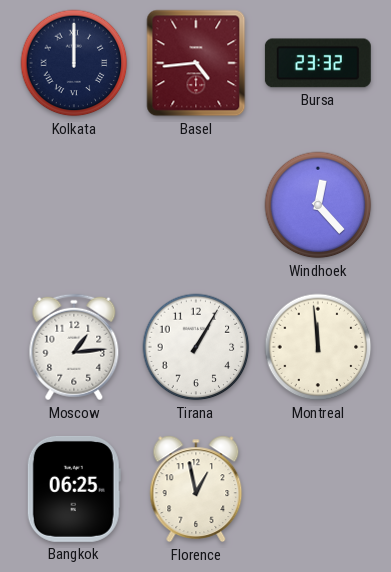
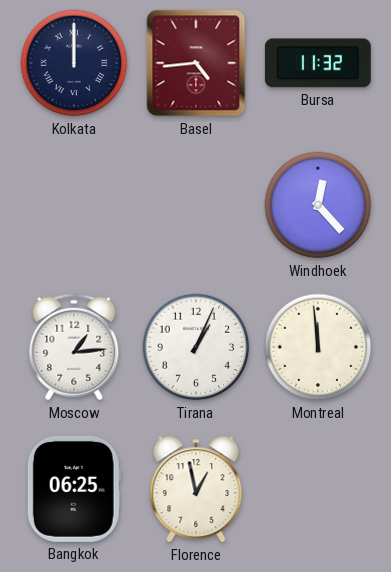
Bursa: 23:32 -> 11:32 (318, 63)
Tirana: 1:05 -> 1:04 (196, 347)
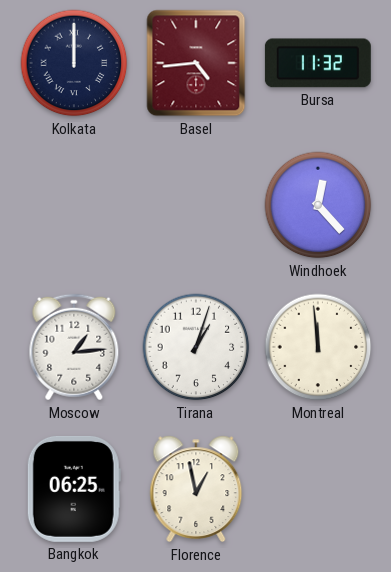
Tirana: 1:04 -> 1:03 (196, 347)
